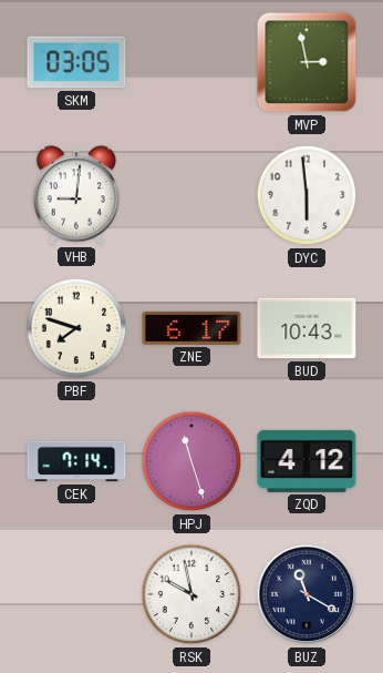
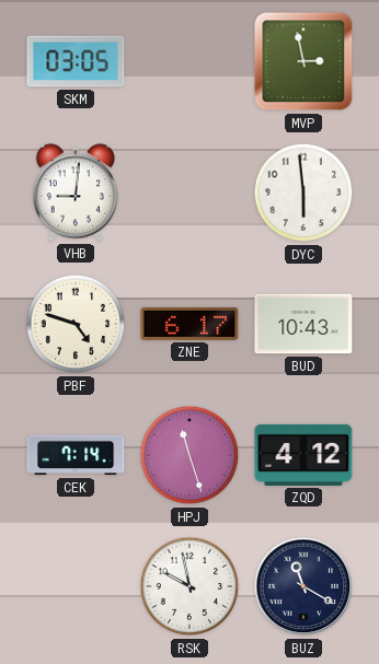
PBF: 7:48 -> 4:48 (76, 324)
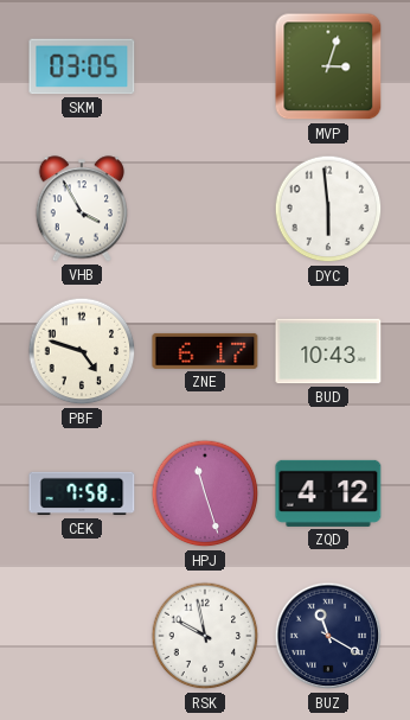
MVP: 2:58 -> 3:03 (328, 66)
VHB: 9:01 -> 3:55 (81, 209)
CEK: 7:14 -> 7:58 (82, 493)
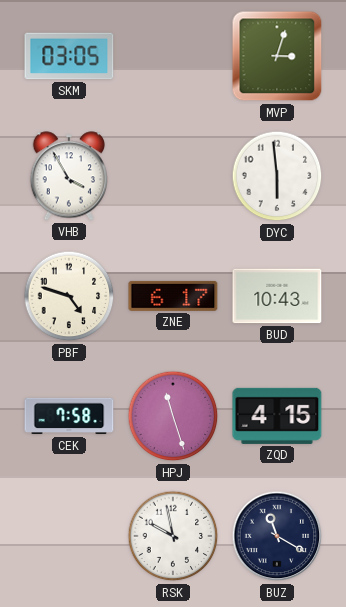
ZQD: 4:12 -> 4:15 (277, 416)
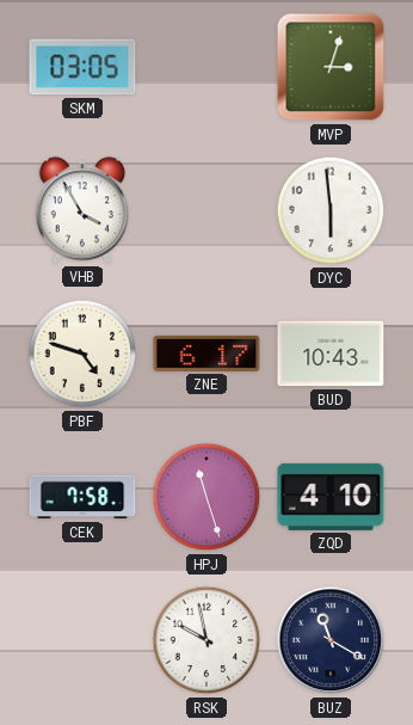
ZQD: 4:15 -> 4:10 (331, 497)
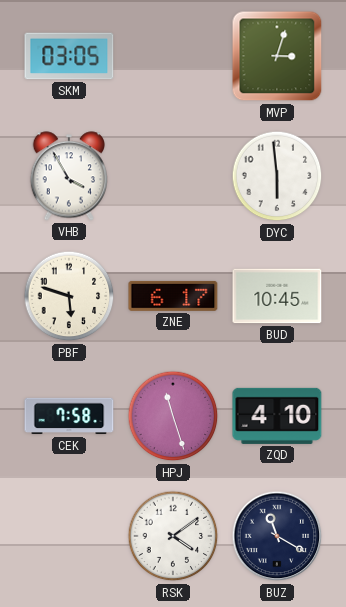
PBF: 4:48 -> 5:48 (69, 296)
BUD: 10:43 -> 10:45 (277, 296)
RSK: 9:58 -> 4:09 (173, 536)
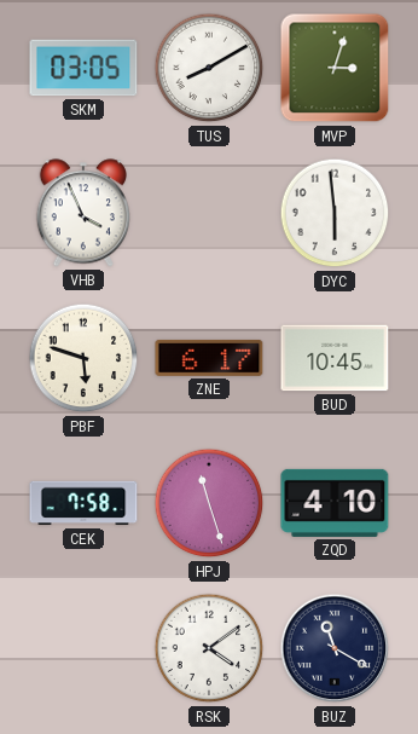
TUS: none -> 8:10 (209, 68)
VHB: 3:55 -> 3:56 (82, 213)
